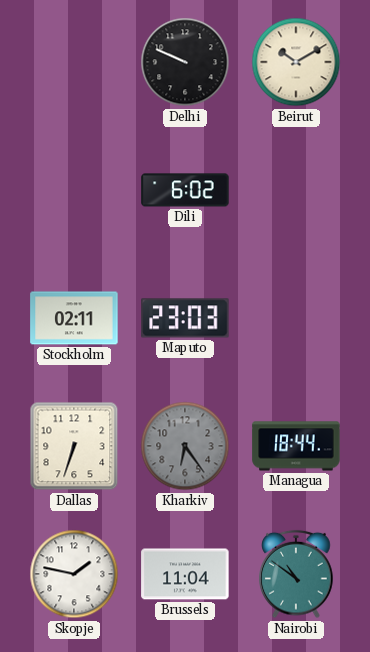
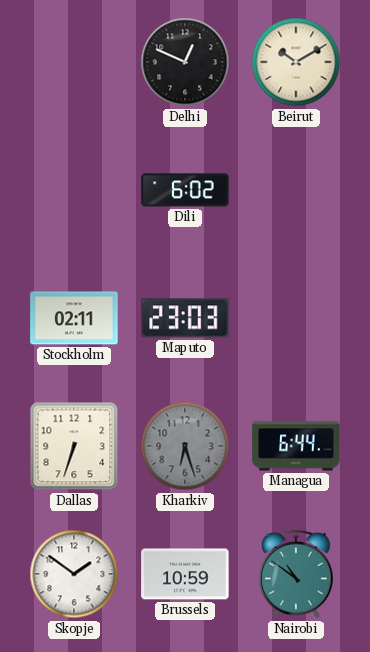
Delhi: 9:49 -> 12:49 (185, 62)
Kharkiv: 6:24 -> 6:27 (185, 446)
Managua: 18:44 -> 6:44 (296, 446)
Skopje: 1:47 -> 1:51 (74, 574)
Brussels: 11:04 -> 10:59 (185, 574)
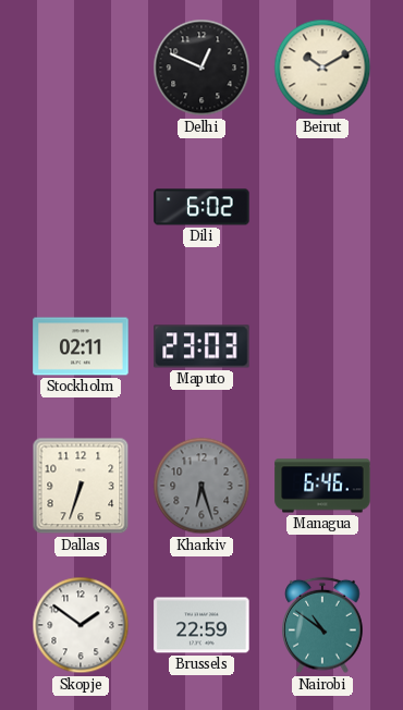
Managua: 6:44 -> 6:46 (322, 486)
Brussels: 10:59 -> 22:59 (201, 625)
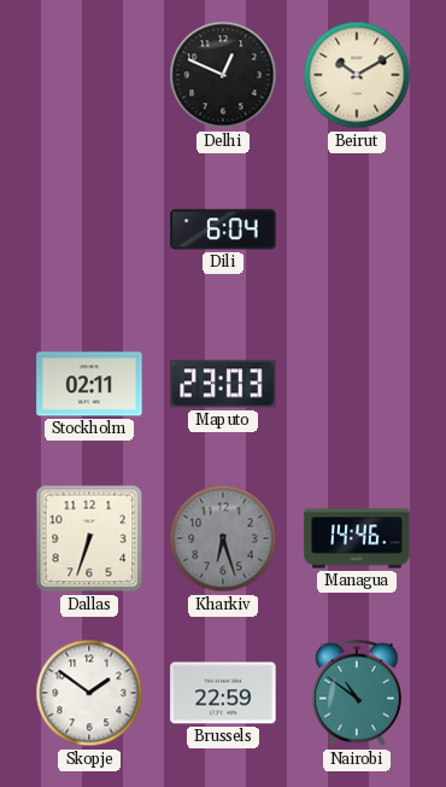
Dili: 6:02 -> 6:04 (223, 229)
Managua: 6:46 -> 14:46 (357, 538)
